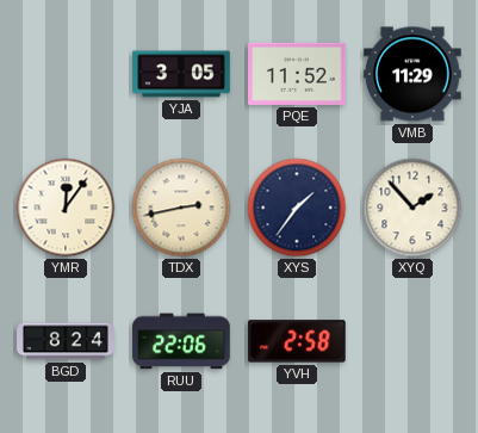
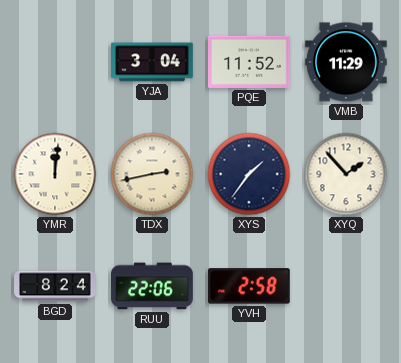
YJA: 3:05 -> 3:04 (152, 62)
YMR: 12:06 -> 12:01 (55, 174)
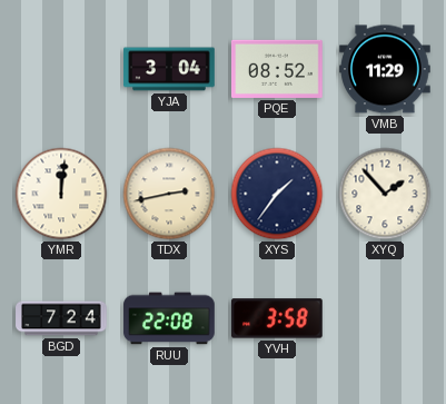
PQE: 11:52 -> 08:52 (277, 69)
BGD: 8:24 -> 7:24 (61, 318)
RUU: 22:06 -> 22:08 (169, 318)
YVH: 2:58 -> 3:58 (278, 318)
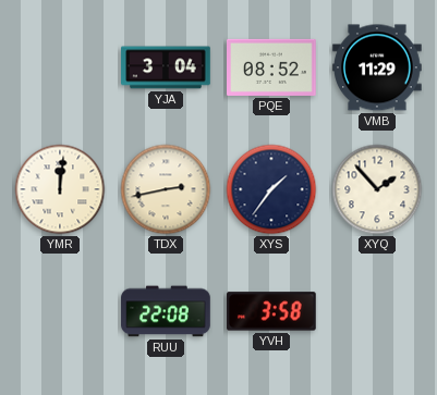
BGD: 7:24 -> none (61, 318)
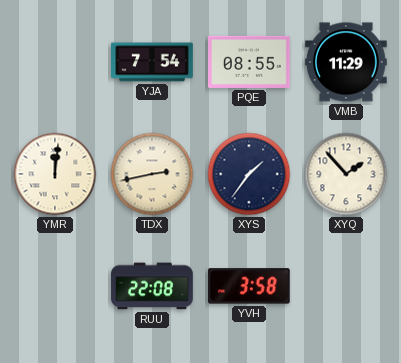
YJA: 3:04 -> 7:54 (152, 62)
PQE: 08:52 -> 08:55 (249, 62)
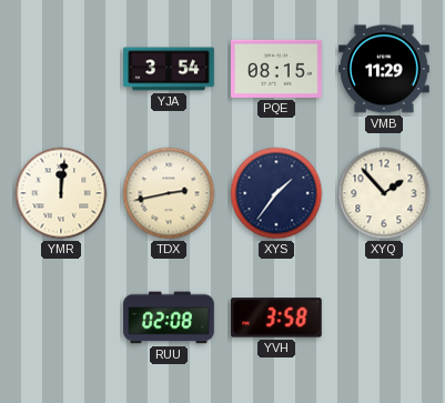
YJA: 7:54 -> 3:54 (169, 69)
PQE: 08:55 -> 08:15 (276, 69)
RUU: 22:08 -> 02:08 (169, 318)
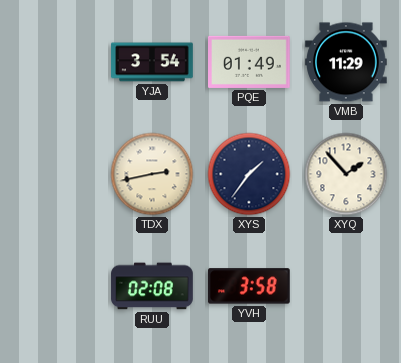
PQE: 08:15 -> 01:49 (249, 62)
YMR: 12:01 -> none (61, 193)
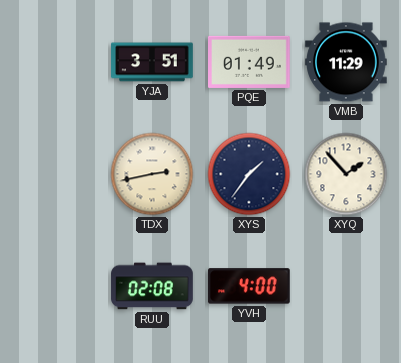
YJA: 3:54 -> 3:51 (152, 62)
YVH: 3:58 -> 4:00 (250, 286)
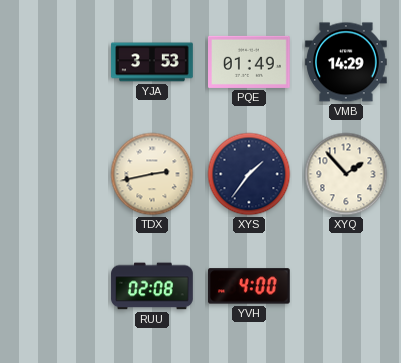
YJA: 3:51 -> 3:53 (152, 62)
VMB: 11:29 -> 14:29 (346, 62)
